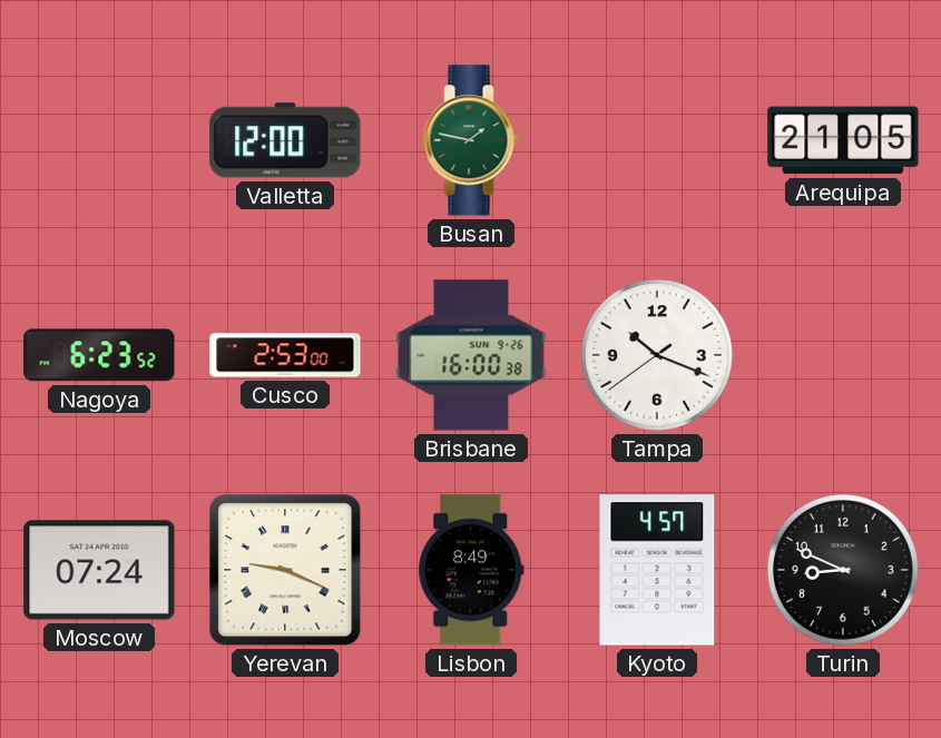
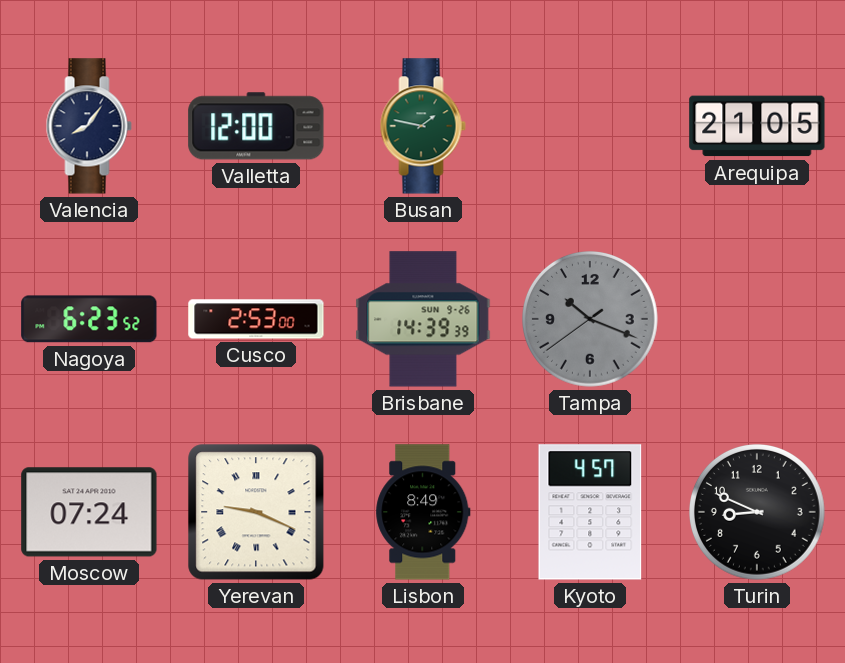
Valencia: none -> 8:06 (89, 126)
Brisbane: 16:00 -> 14:39 (423, 319)
Tampa dial: white -> grey (591, 320)
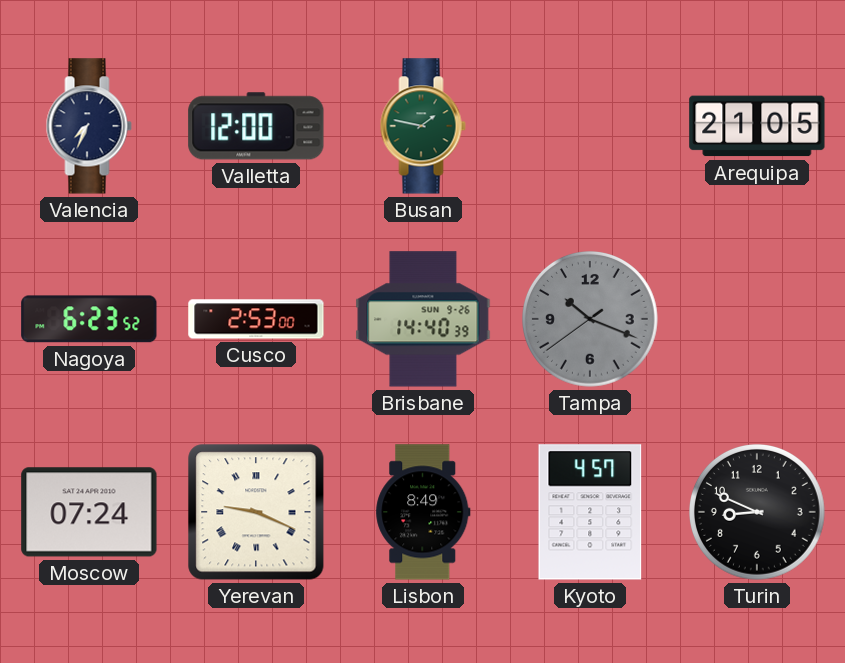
Valencia: 8:06 -> 7:34 (89, 126)
Brisbane: 14:39 -> 14:40 (423, 319)
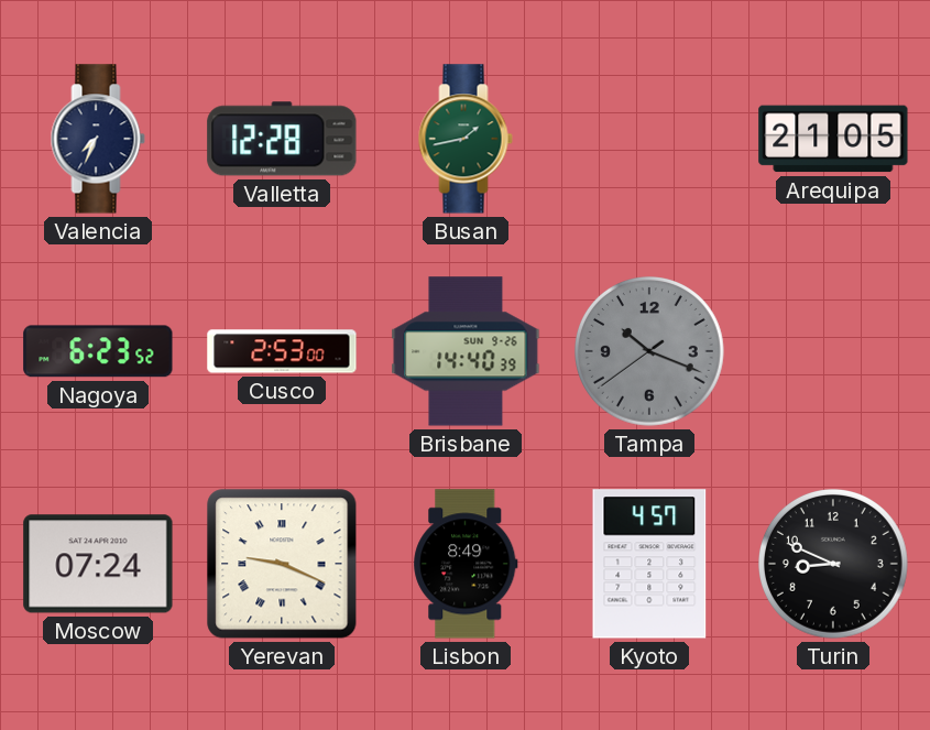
Valletta: 12:00 -> 12:28 (282, 139)
Busan: 1:47 -> 1:43 (466, 139)
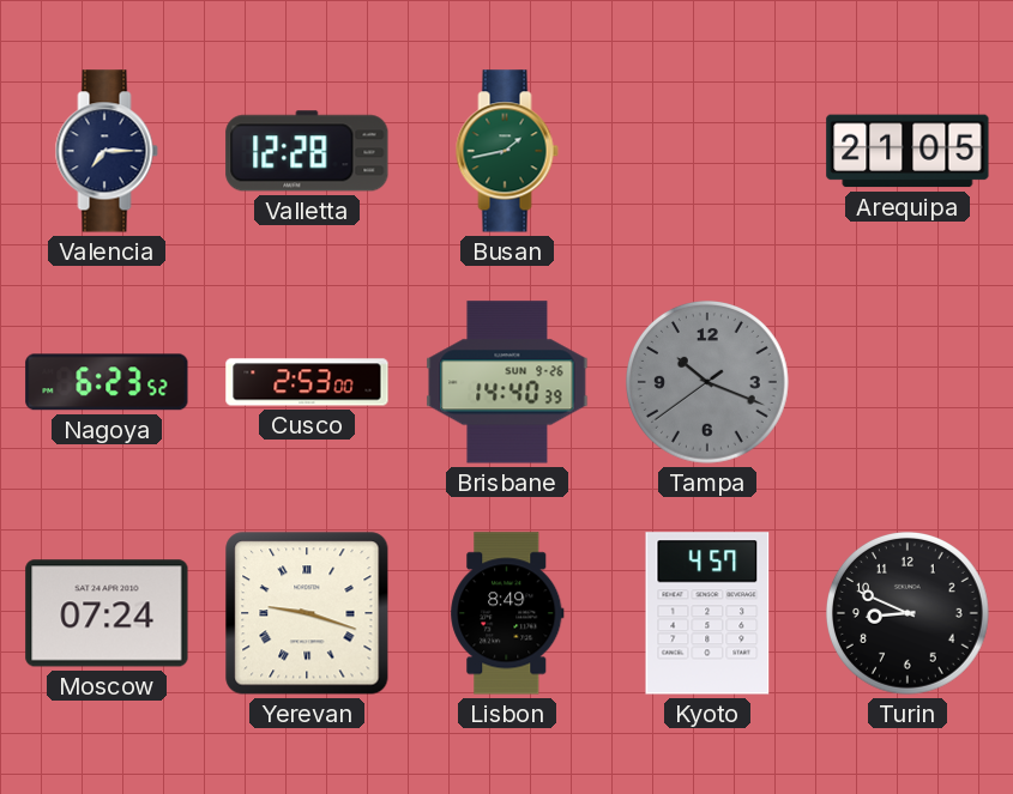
Valencia: 7:34 -> 7:15 (107, 151)
Yerevan: 9:19 -> 9:18 (307, 613)
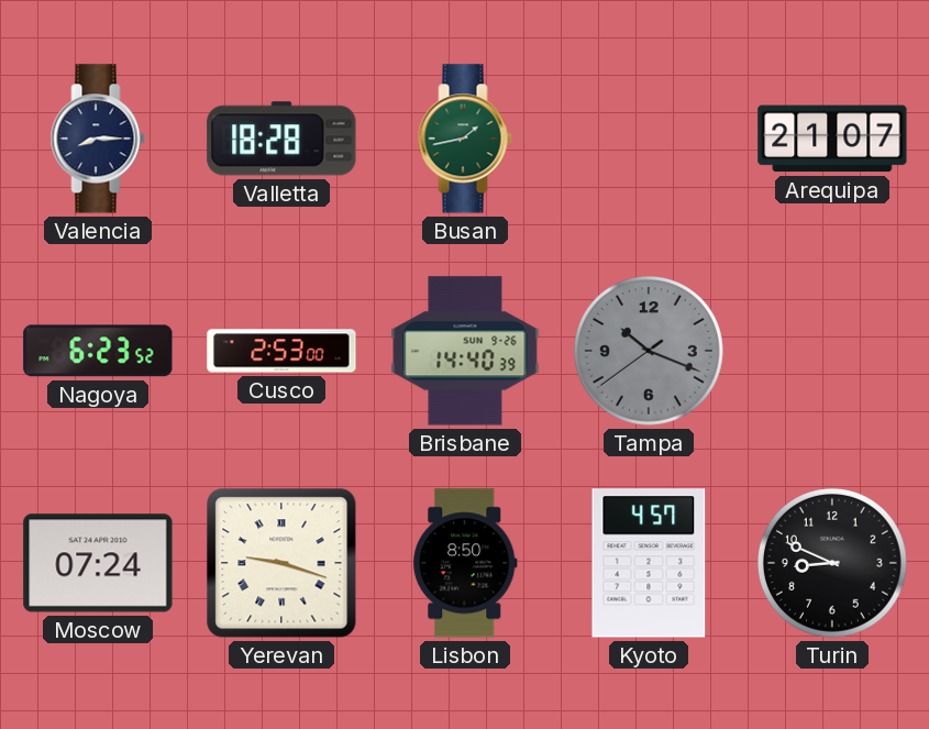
Valencia: 7:15 -> 8:15 (98, 139)
Valletta: 12:28 -> 18:28 (281, 139)
Arequipa: 21:05 -> 21:07 (832, 139)
Lisbon: 8:49 -> 8:50 (465, 563)
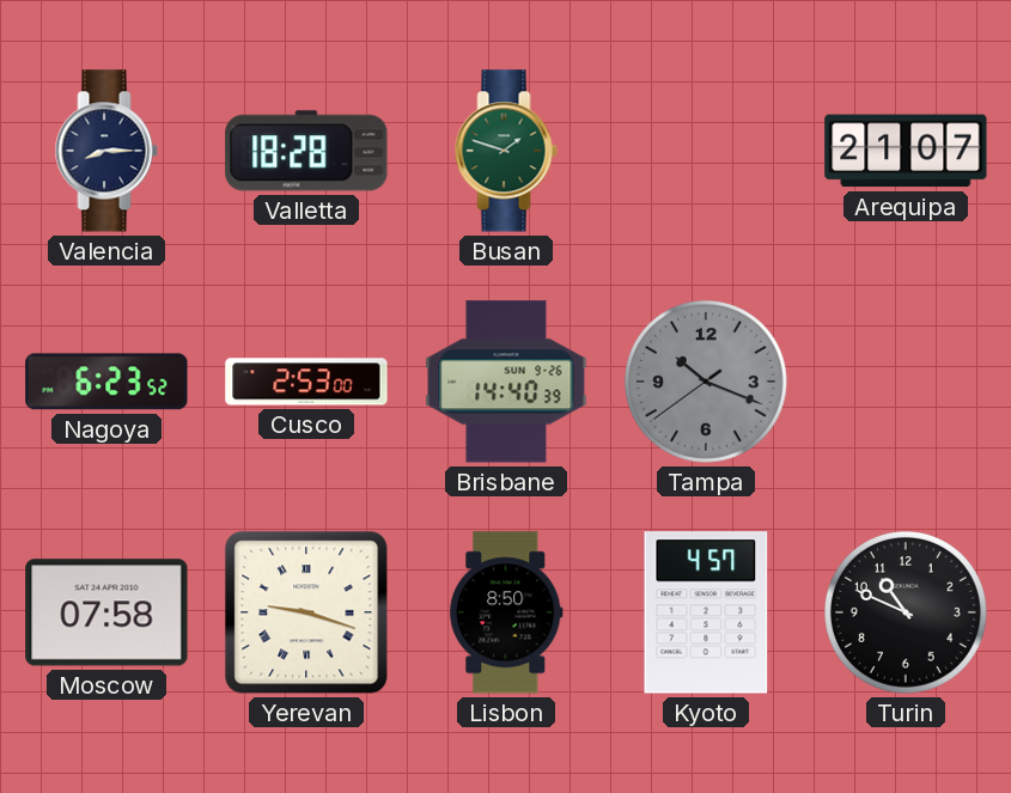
Busan: 1:43 -> 1:48 (506, 151)
Moscow: 07:24 -> 07:58 (106, 612)
Turin: 8:49 -> 10:49 (907, 614)
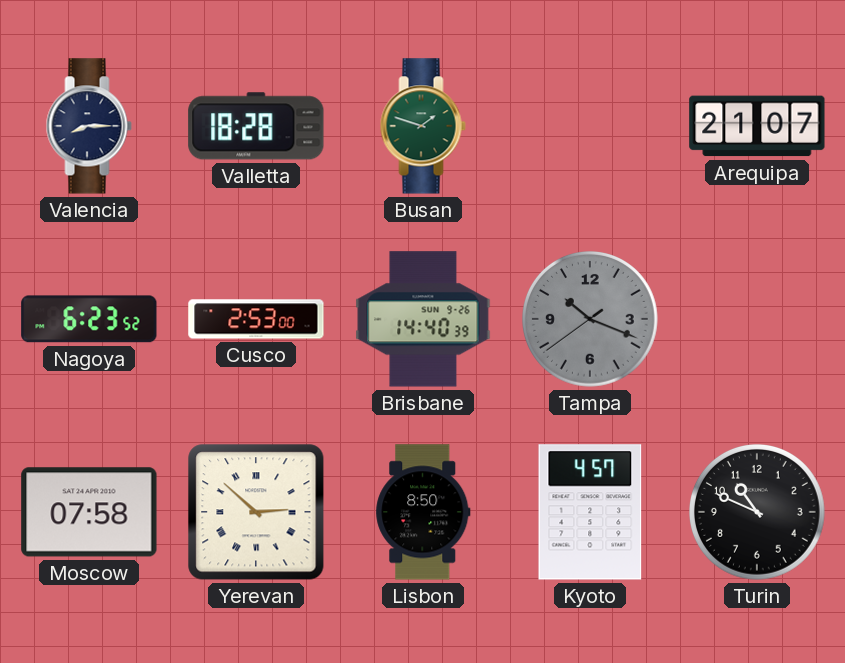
Yerevan: 9:18 -> 2:52 (256, 512)
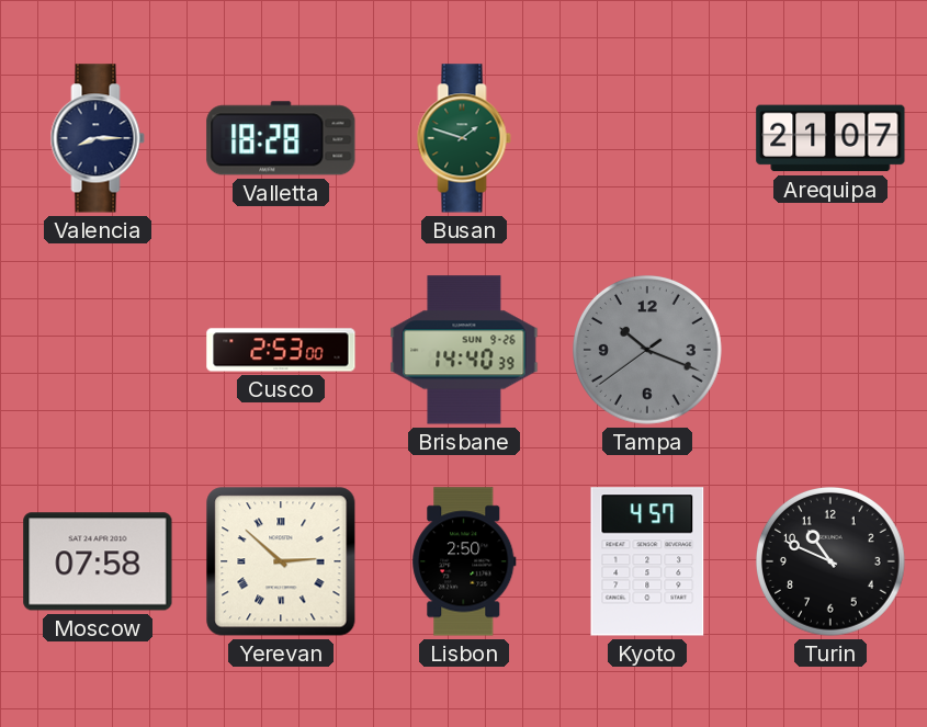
Nagoya: 6:23 -> none (89, 319)
Lisbon: 8:50 -> 2:50 (464, 561)
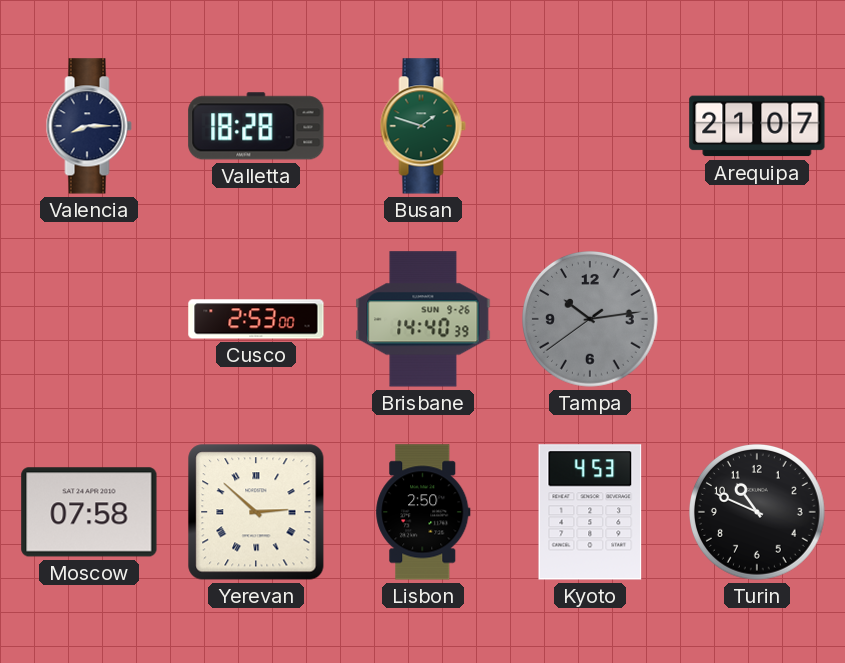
Tampa: 10:18 -> 10:13 (591, 320)
Kyoto: 4:57 -> 4:53 (590, 512)
